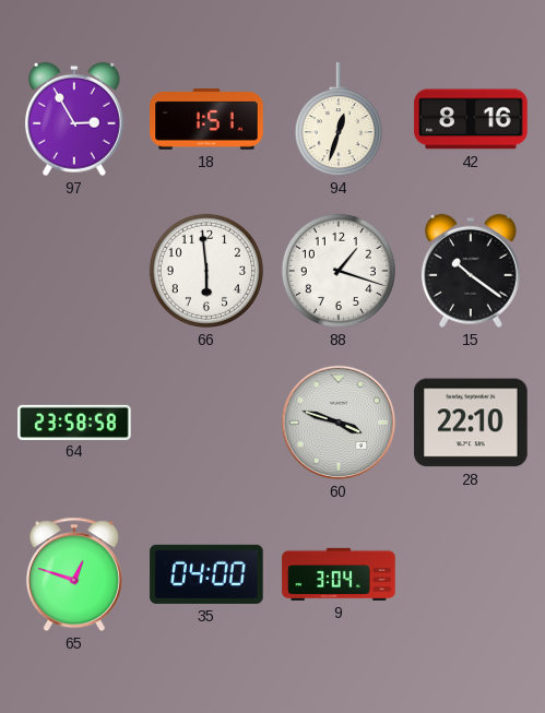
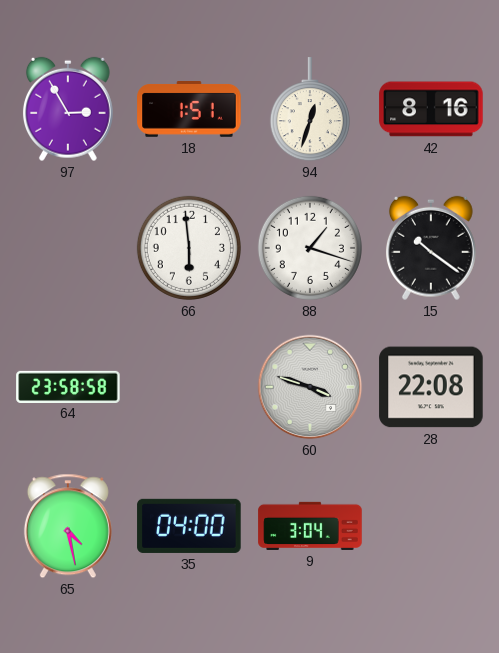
28: 22:10 -> 22:08 (431, 387)
65: 12:48 -> 4:28 (68, 526)
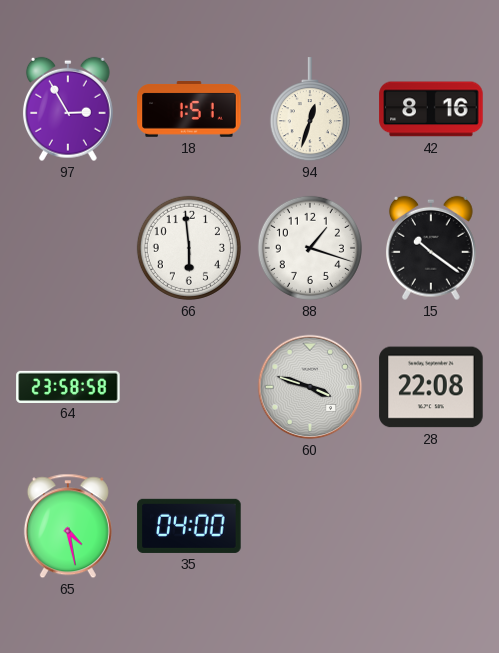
9: 3:04 -> none (310, 526)
